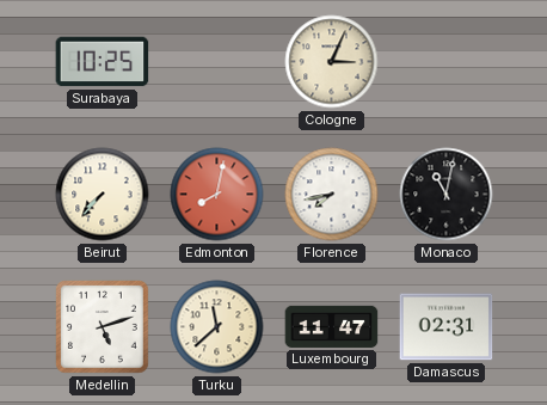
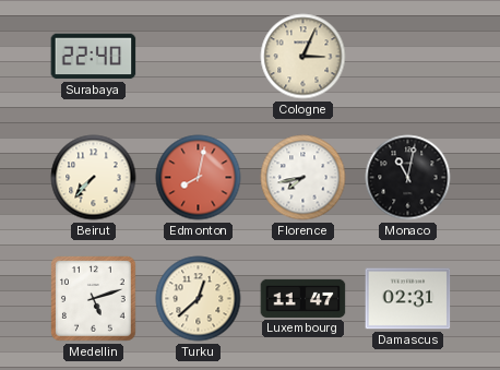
Surabaya: 10:25 -> 22:40 (94, 57)
Turku: 11:38 -> 12:38 (199, 299)
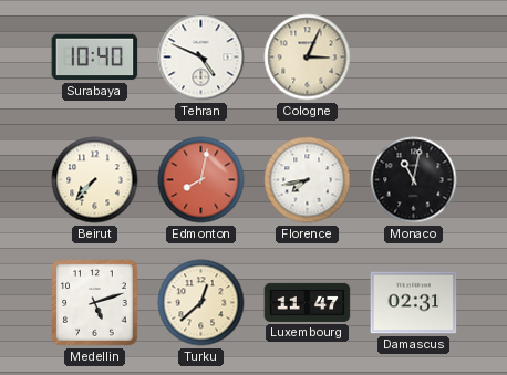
Surabaya: 22:40 -> 10:40 (95, 58)
Tehran: none -> 4:49 (201, 58)
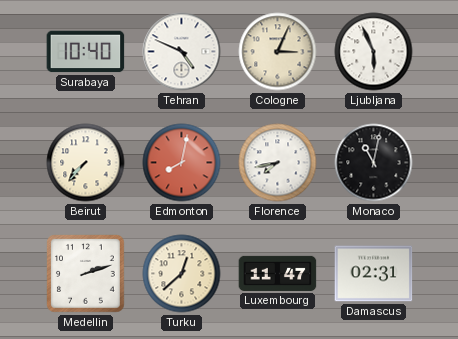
Ljubljana: none -> 5:56 (374, 52)
Medellin: 5:12 -> 2:12 (86, 274)
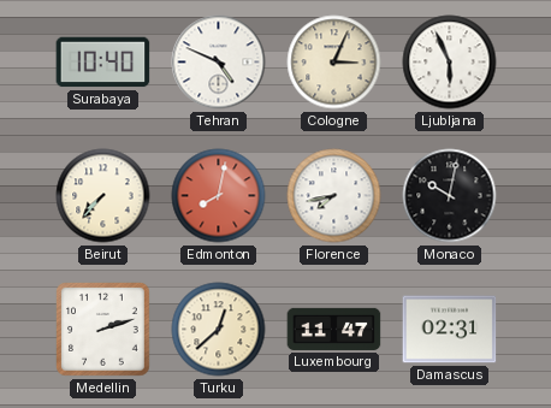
Monaco: 11:02 -> 10:02 (450, 196)
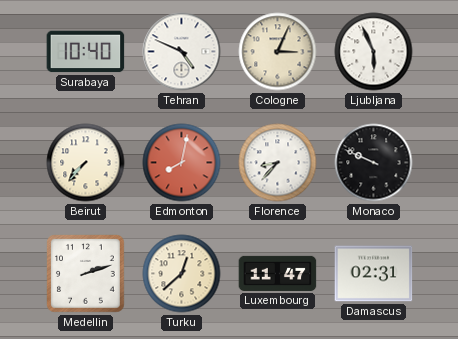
Florence: 7:43 -> 8:37 (278, 163)
Monaco: 10:02 -> 9:49 (374, 163)
